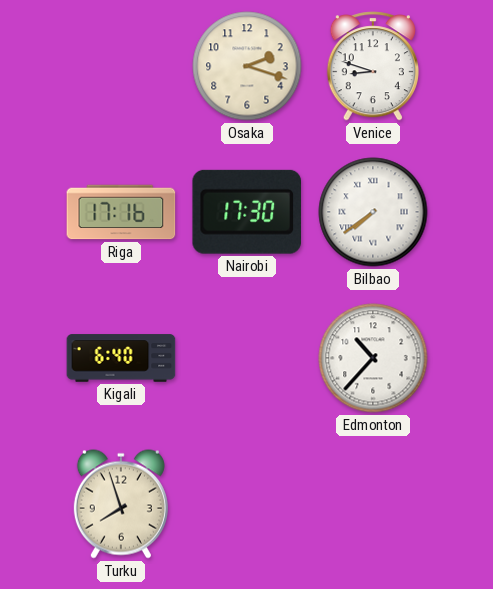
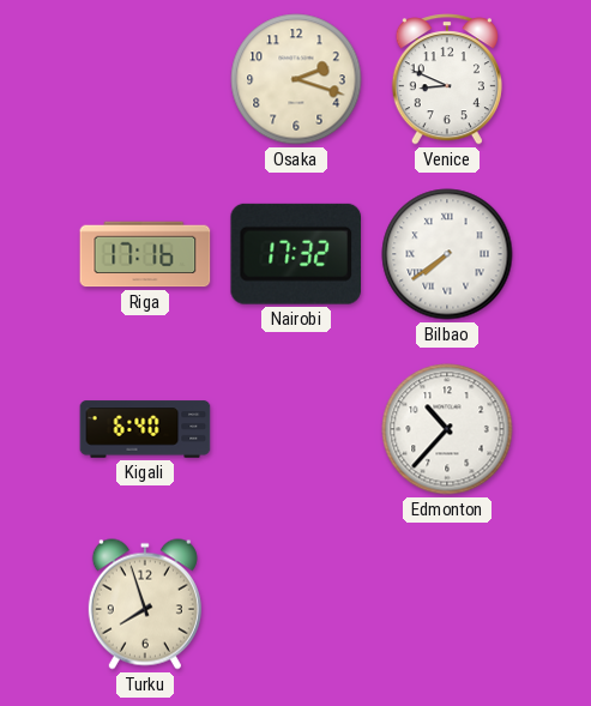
Venice: 8:48 -> 8:49 (447, 79)
Nairobi: 17:30 -> 17:32 (295, 254)
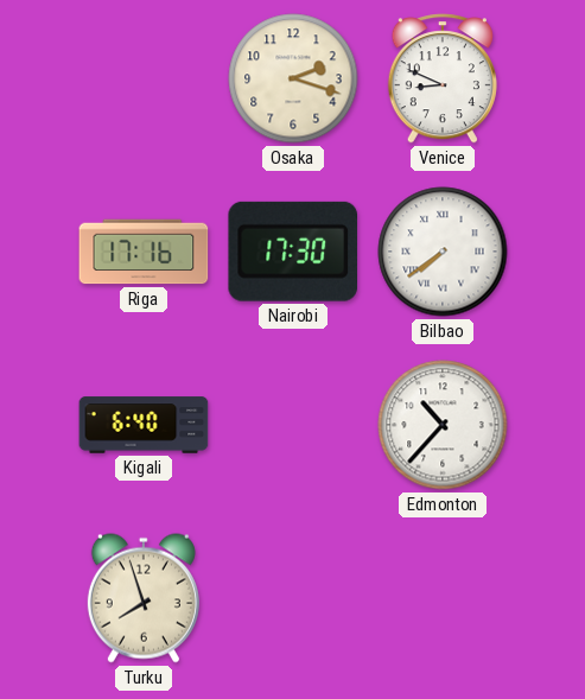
Nairobi: 17:32 -> 17:30 (292, 252)
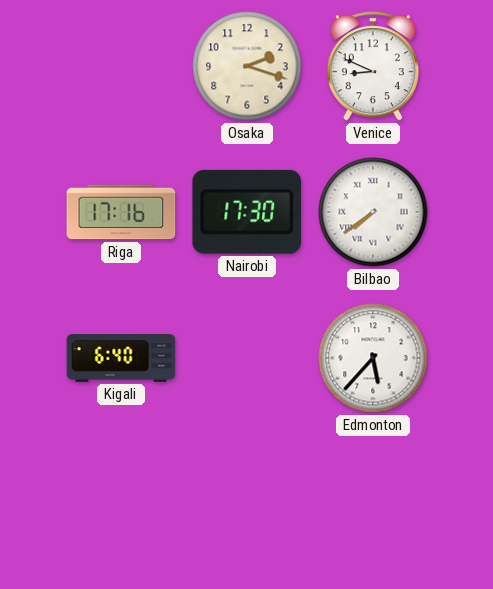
Edmonton: 10:37 -> 5:37 (373, 358)
Turku: 7:57 -> none (144, 598)
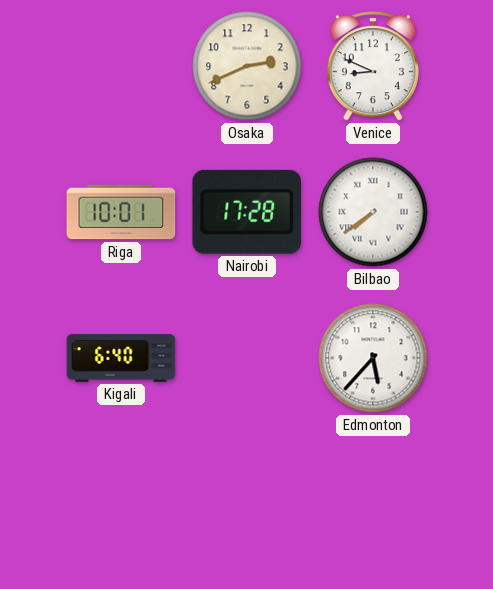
Osaka: 2:18 -> 2:41 (247, 66)
Riga: 17:16 -> 10:01 (121, 212)
Nairobi: 17:30 -> 17:28 (246, 212)
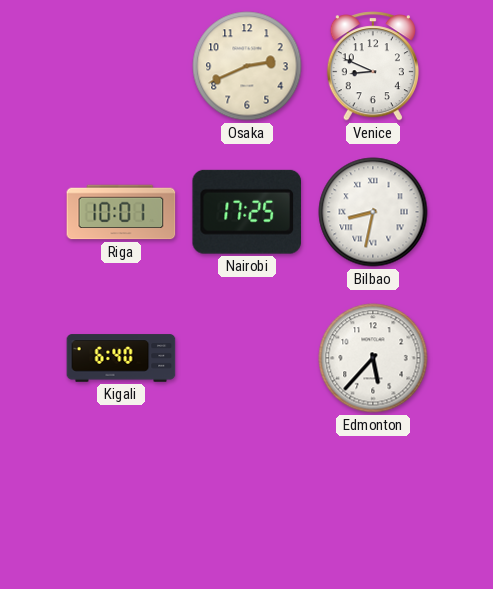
Nairobi: 17:28 -> 17:25 (246, 212)
Bilbao: 7:39 -> 8:32 (373, 212)
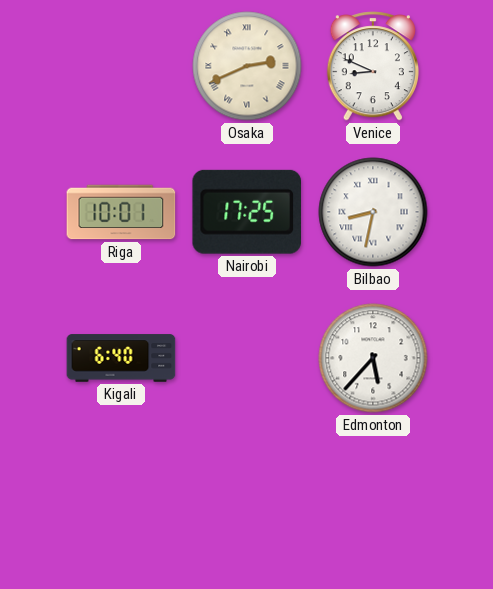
Osaka numerals: Arabic -> Roman (247, 66)
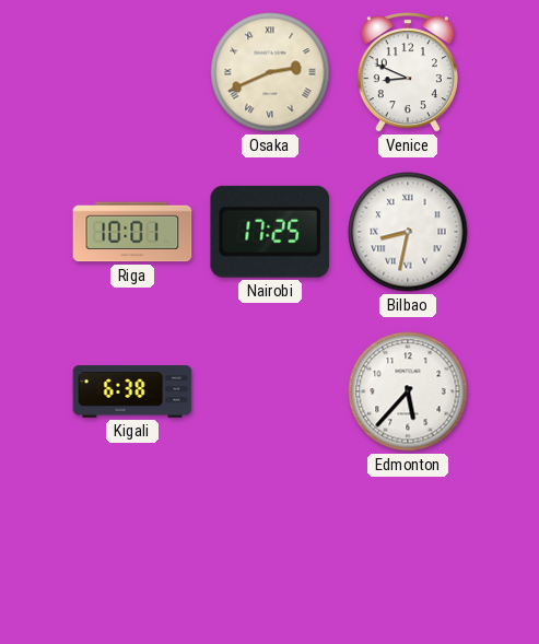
Kigali: 6:40 -> 6:38 (132, 391)
